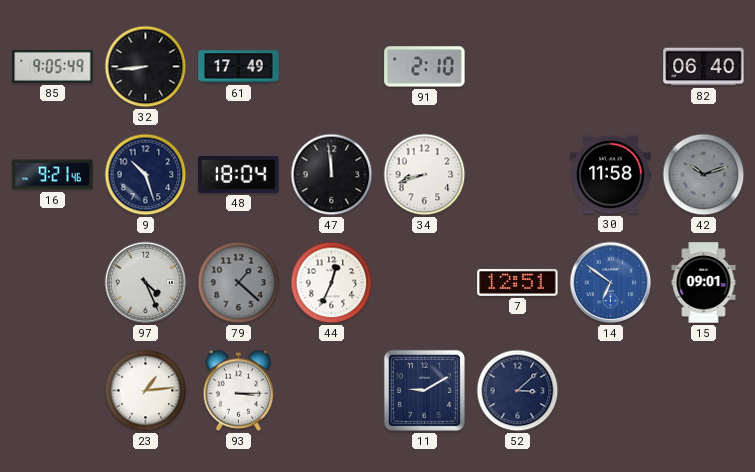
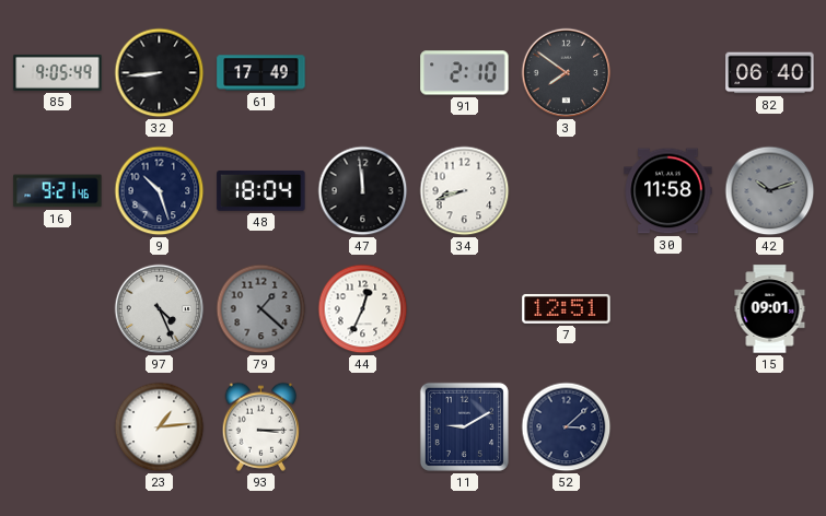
3: none -> 7:51 (567, 73)
14: 6:51 -> none (611, 283)
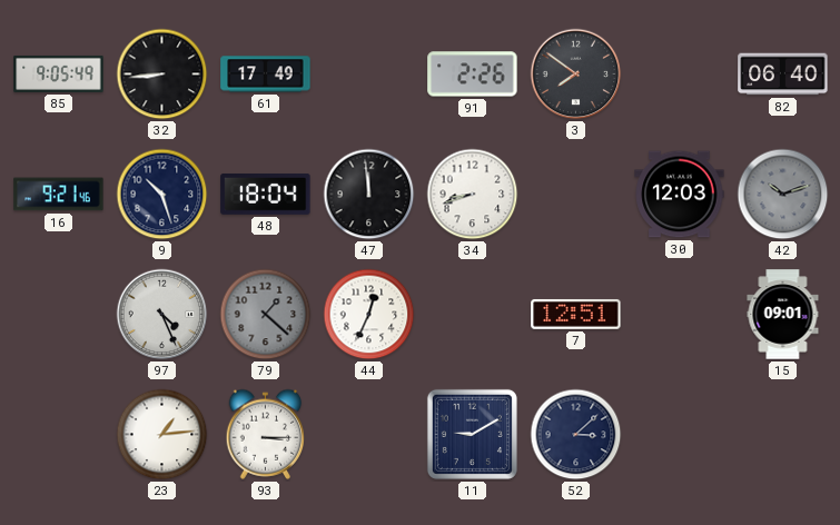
91: 2:10 -> 2:26 (473, 75)
30: 11:58 -> 12:03 (680, 195)
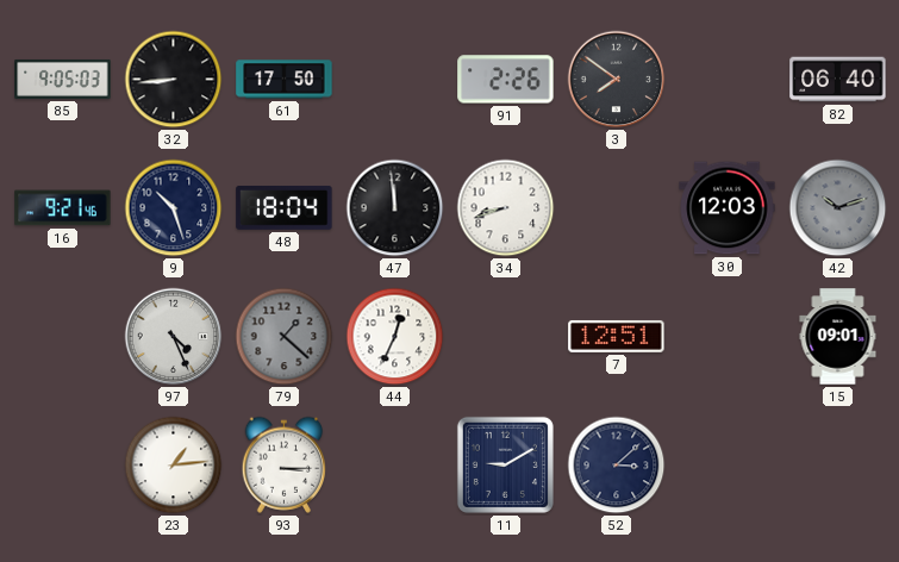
85: 9:05:49 -> 9:05:03 (63, 79)
61: 17:49 -> 17:50 (285, 80)
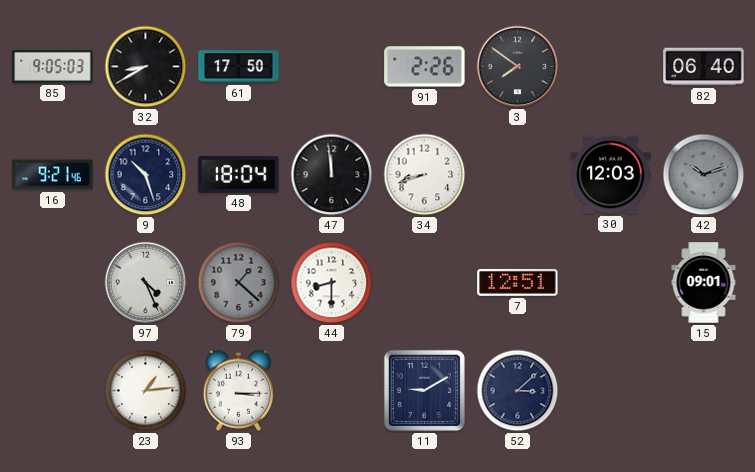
32: 8:44 -> 8:40 (146, 67)
44: 12:34 -> 8:30 (332, 283)
